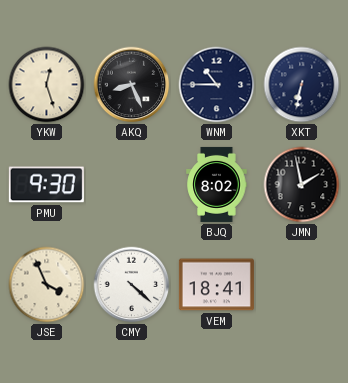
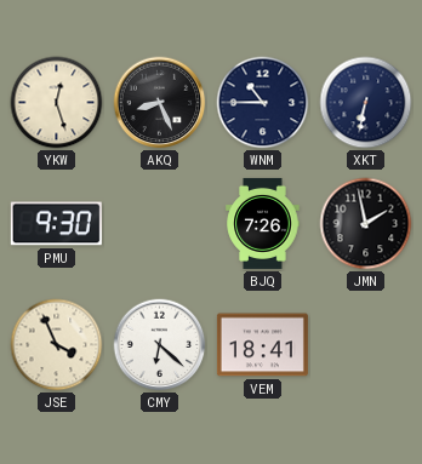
BJQ: 8:02 -> 7:26 (263, 223)
CMY: 4:22 -> 6:22 (160, 345)
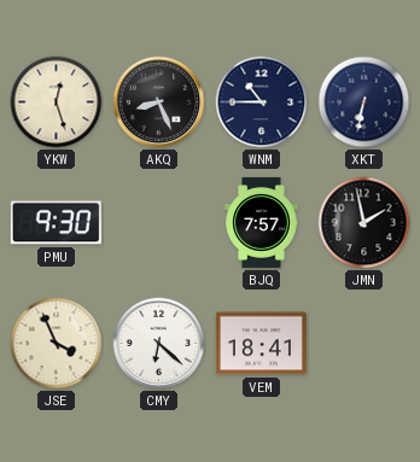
BJQ: 7:26 -> 7:57 (262, 222)
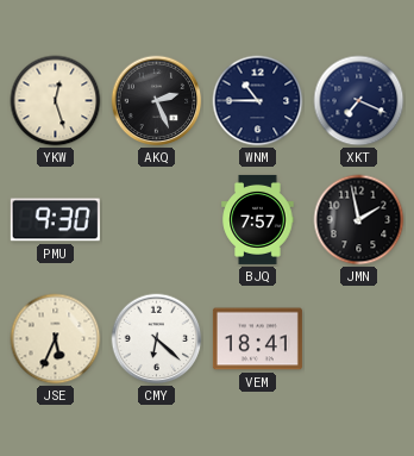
AKQ: 8:26 -> 2:26 (157, 101)
XKT: 6:32 -> 7:19 (359, 101)
JSE: 3:56 -> 5:34 (56, 339)
